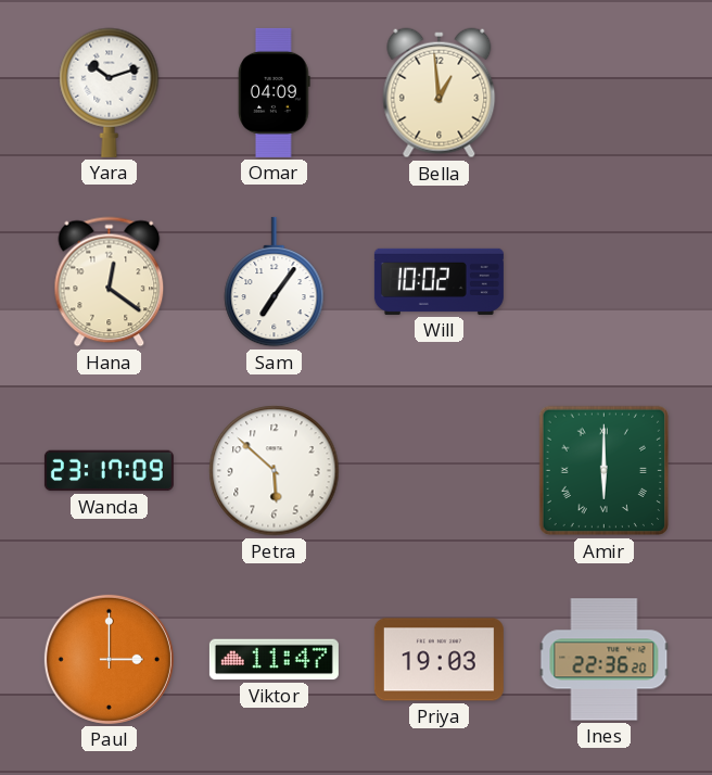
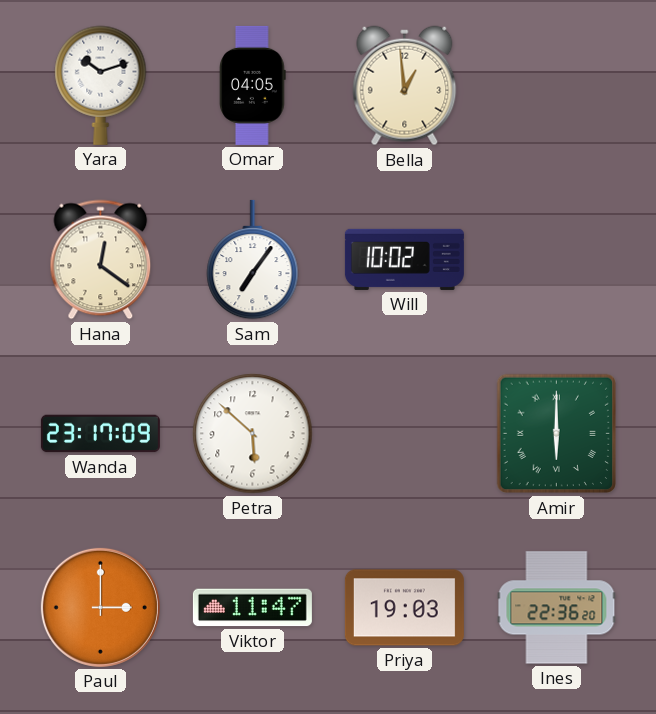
Omar: 04:09 -> 04:05 (253, 85)
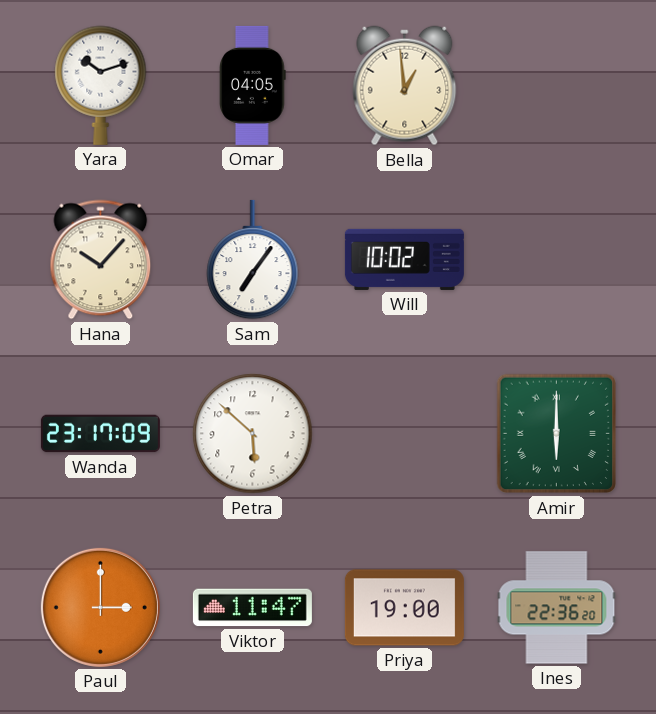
Hana: 12:21 -> 10:07 (101, 260)
Priya: 19:03 -> 19:00 (404, 608)
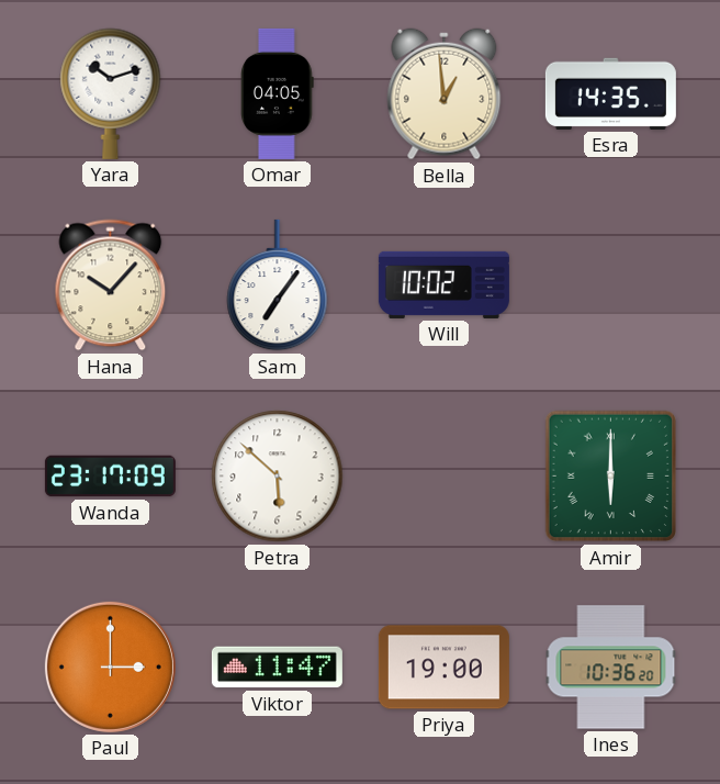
Esra: none -> 14:35 (610, 93)
Ines: 22:36 -> 10:36 (611, 668)
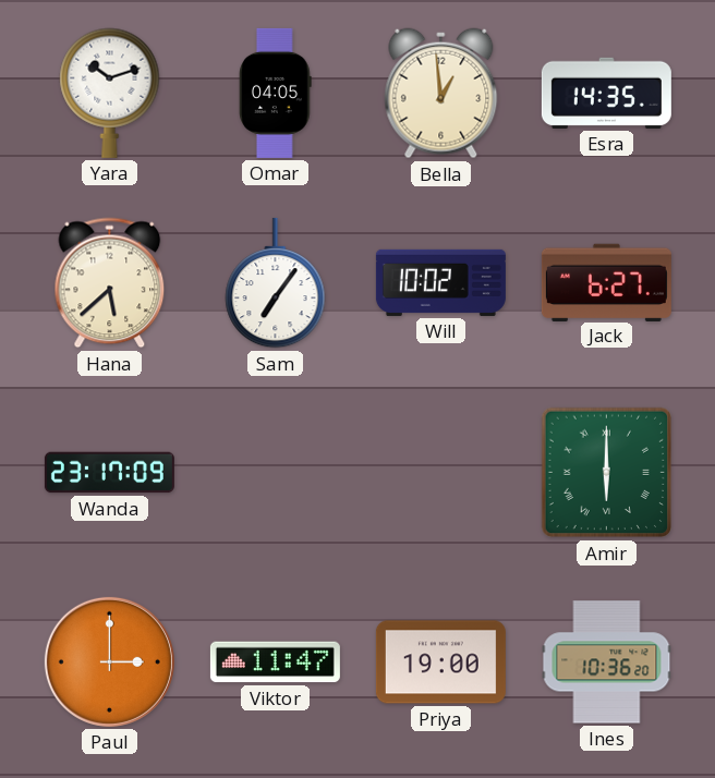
Hana: 10:07 -> 5:38 (110, 283)
Jack: none -> 6:27 (606, 282)
Petra: 5:52 -> none (278, 477)
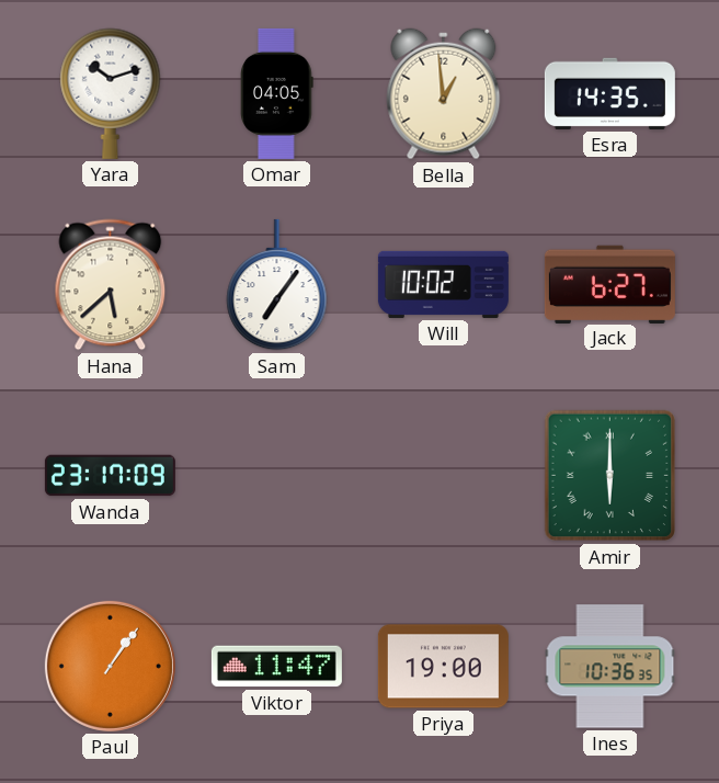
Paul: 3:00 -> 1:06 (110, 666)
Ines: 10:36:20 -> 10:36:35 (610, 667)
